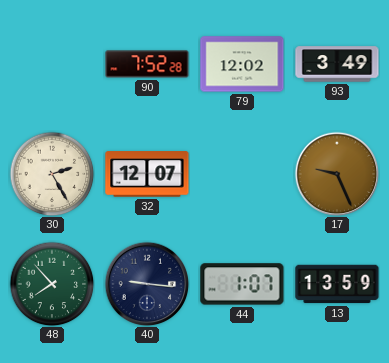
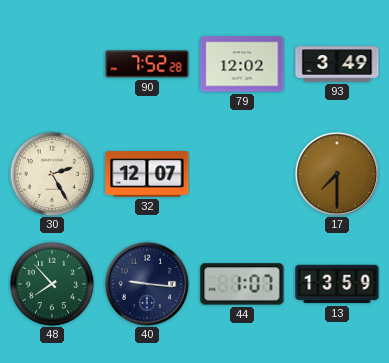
17: 9:26 -> 7:30 (337, 174)
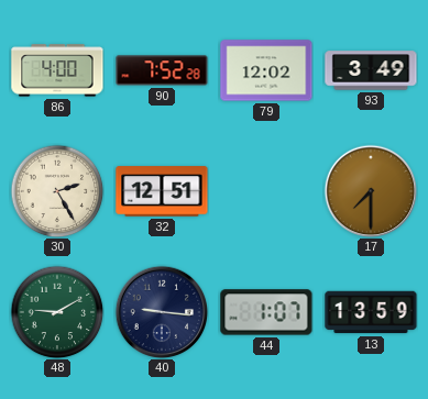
86: none -> 4:00 (57, 70)
32: 12:07 -> 12:51 (162, 191)
48: 7:53 -> 9:10 (57, 312)
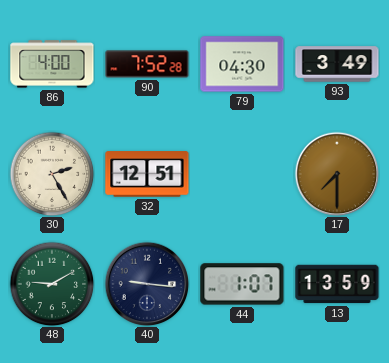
79: 12:02 -> 04:30 (242, 64)
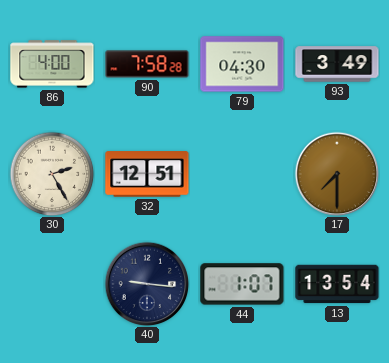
90: 7:52 -> 7:58 (147, 64)
48: 9:10 -> none (52, 284)
13: 13:59 -> 13:54 (337, 284)
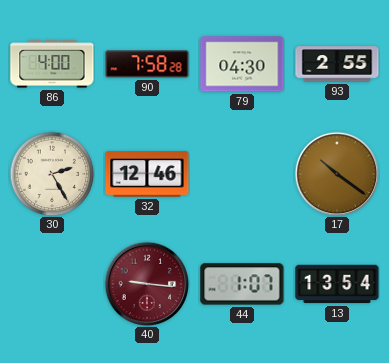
93: 3:49 -> 2:55 (337, 64)
32: 12:51 -> 12:46 (147, 174)
17: 7:30 -> 10:21 (337, 174)
40 dial: navy -> burgundy (147, 284)
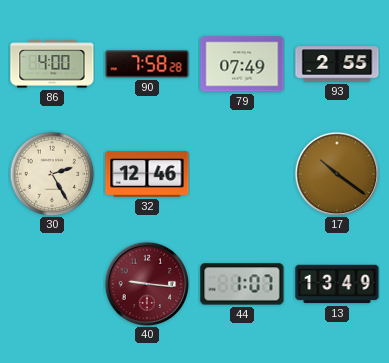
79: 04:30 -> 07:49 (242, 64)
13: 13:54 -> 13:49 (337, 284)
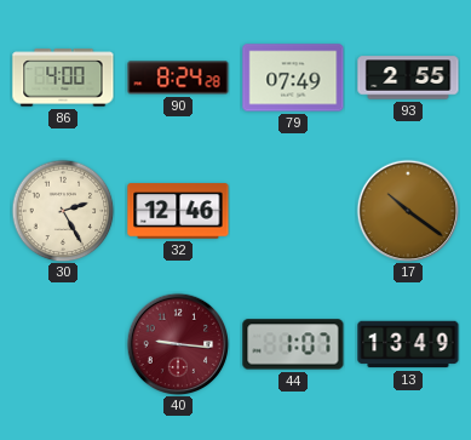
90: 7:58 -> 8:24 (178, 78)
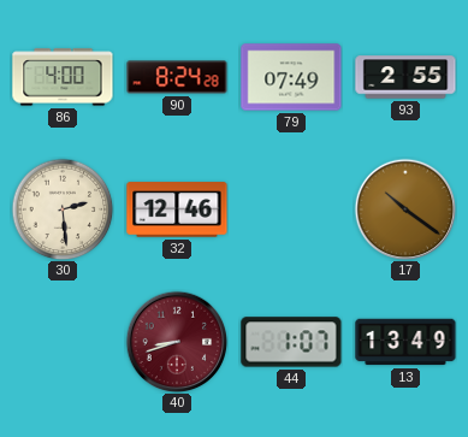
30: 2:25 -> 2:29 (63, 209)
40: 9:16 -> 8:42 (177, 342)
